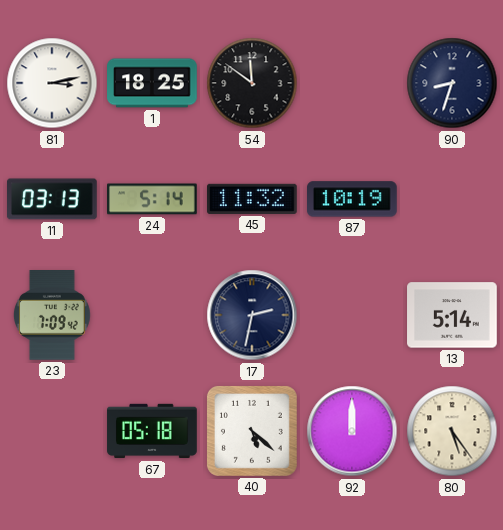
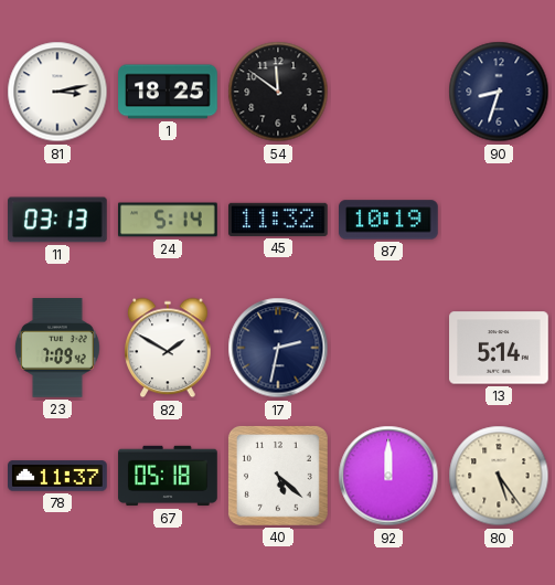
82: none -> 1:50 (168, 348)
78: none -> 11:37 (57, 476)
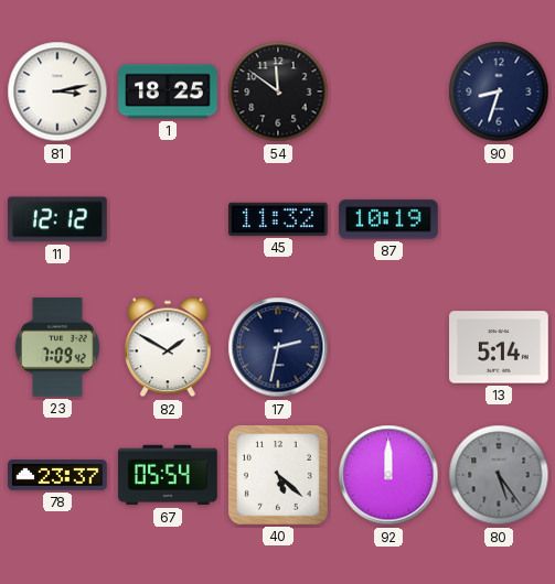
11: 03:13 -> 12:12 (58, 219)
24: 5:14 -> none (169, 220)
78: 11:37 -> 23:37 (57, 475)
67: 05:18 -> 05:54 (168, 475)
80 dial: cream -> grey (499, 475)
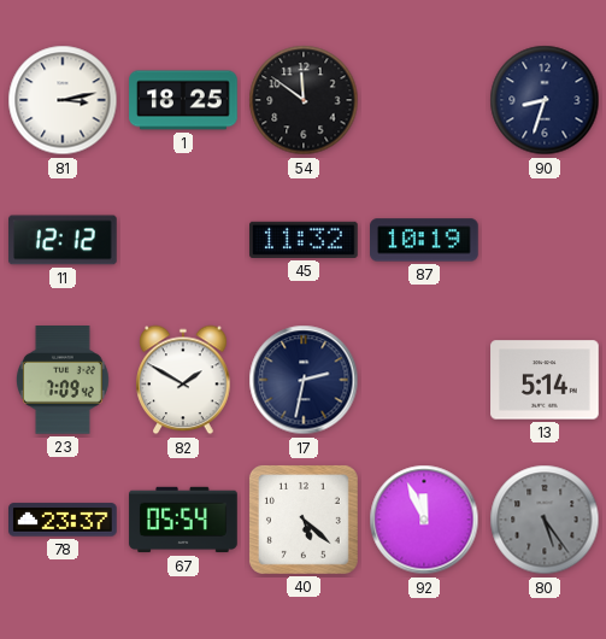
92: 12:00 -> 11:56 (424, 520)
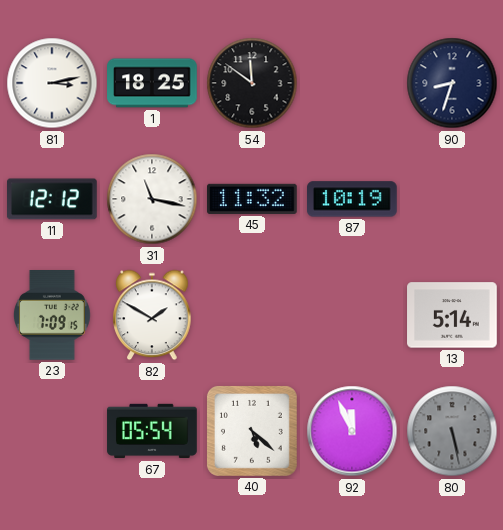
31: none -> 11:17 (152, 199)
23: 7:09:42 -> 7:09:15 (52, 316)
17: 2:32 -> none (304, 380)
78: 23:37 -> none (63, 520)
80: 5:24 -> 5:28 (452, 431)
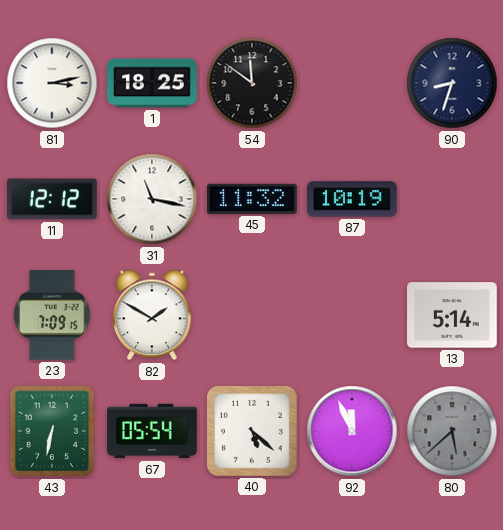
43: none -> 6:32 (52, 431)
80: 5:28 -> 5:38 (452, 431)
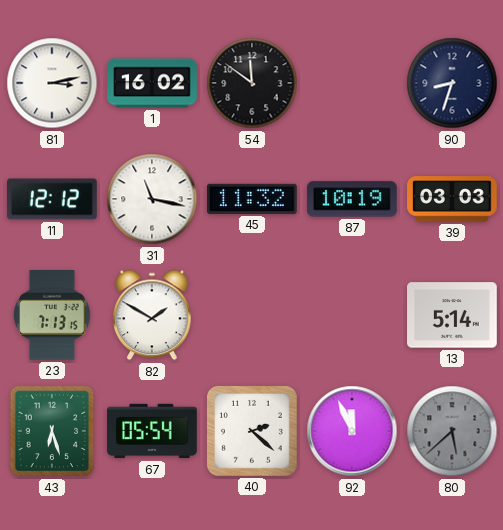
1: 18:25 -> 16:02 (152, 83)
39: none -> 03:03 (452, 199)
23: 7:09 -> 7:13 (52, 316)
43: 6:32 -> 6:27 (52, 431)
40: 5:22 -> 2:22 (252, 431)
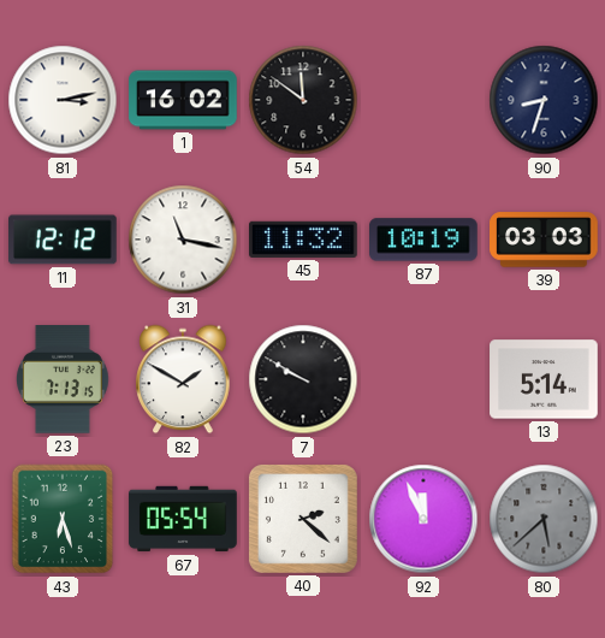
7: none -> 9:50 (303, 379)
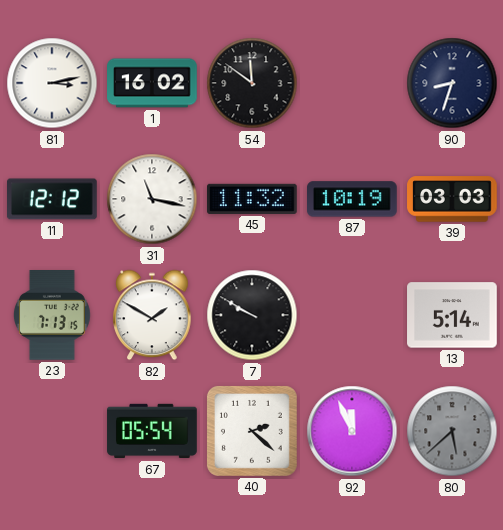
43: 6:27 -> none (63, 519)
